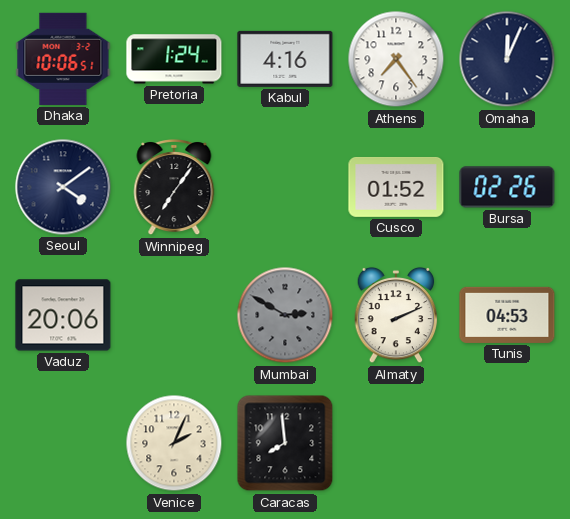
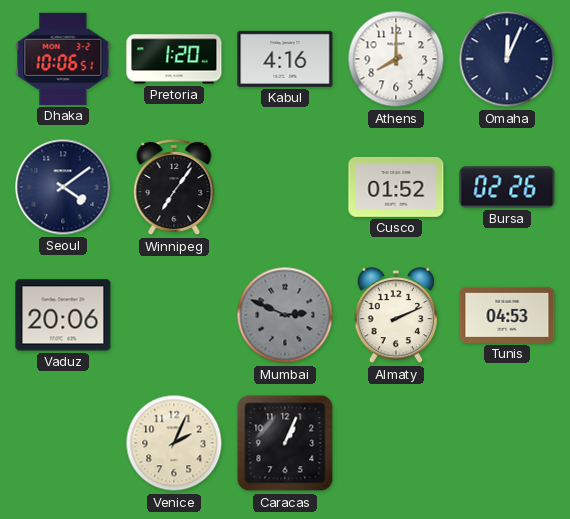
Pretoria: 1:24 -> 1:20 (174, 59)
Athens: 7:24 -> 8:00 (396, 59)
Mumbai: 2:50 -> 2:49 (285, 315)
Caracas: 7:59 -> 1:04 (285, 443)
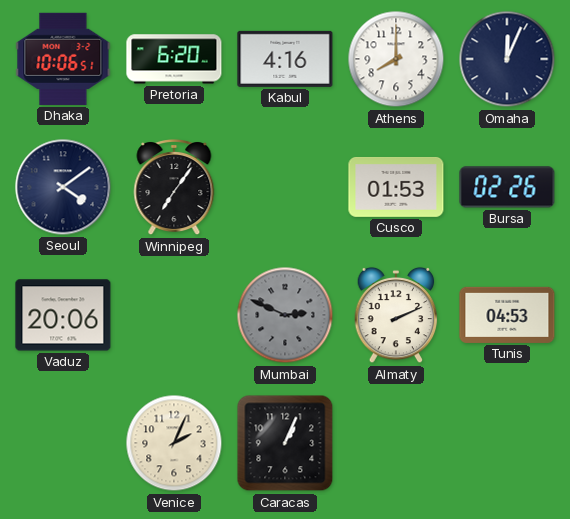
Pretoria: 1:20 -> 6:20 (174, 59)
Cusco: 01:52 -> 01:53 (396, 187)
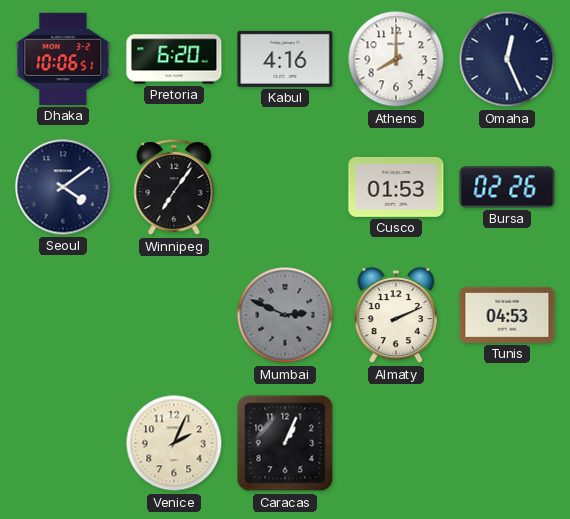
Omaha: 12:04 -> 12:26 (507, 59)
Vaduz: 20:06 -> none (63, 315)
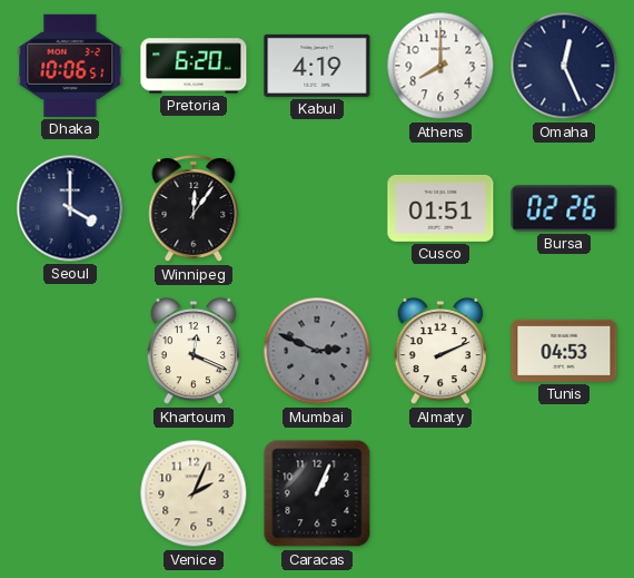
Kabul: 4:16 -> 4:19 (317, 66)
Seoul: 4:09 -> 4:00 (70, 208)
Winnipeg: 7:06 -> 12:06 (194, 209)
Cusco: 01:53 -> 01:51 (440, 208)
Khartoum: none -> 12:19 (194, 351)
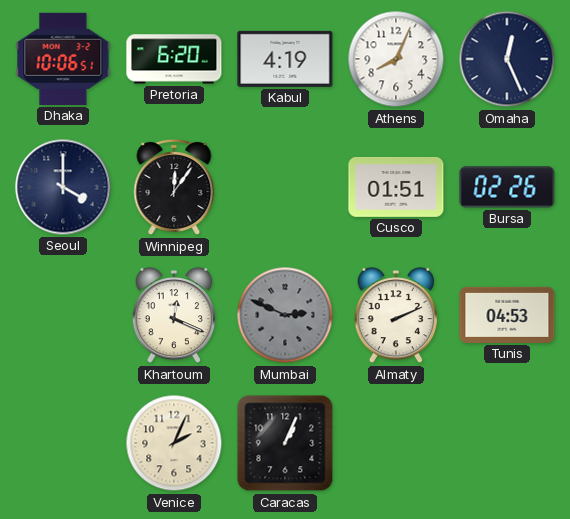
Athens: 8:00 -> 8:04 (396, 59)
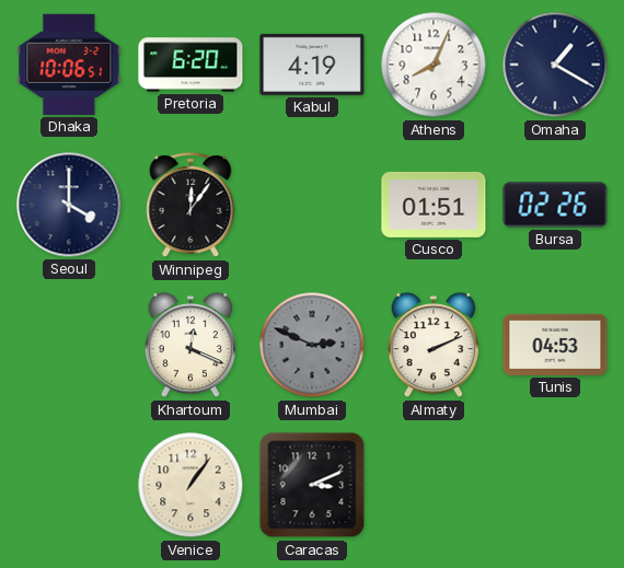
Omaha: 12:26 -> 1:20 (555, 65)
Venice: 2:04 -> 1:06 (190, 485)
Caracas: 1:04 -> 3:11 (312, 485)
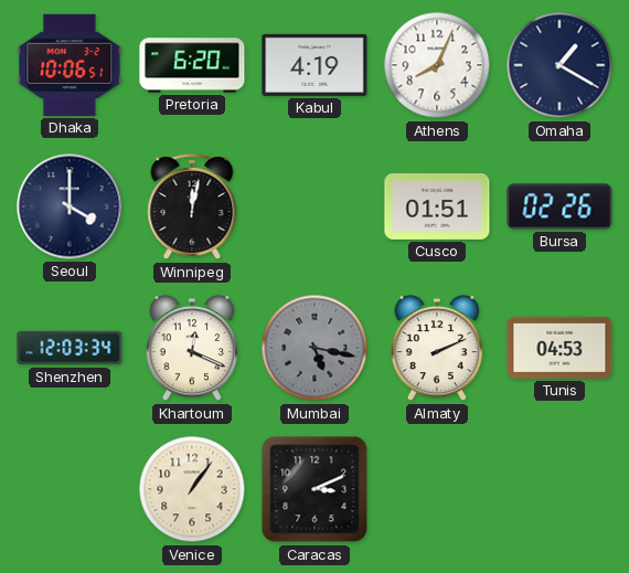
Winnipeg: 12:06 -> 12:02 (192, 208)
Shenzhen: none -> 12:03 (70, 348)
Mumbai: 2:49 -> 5:17 (314, 348)
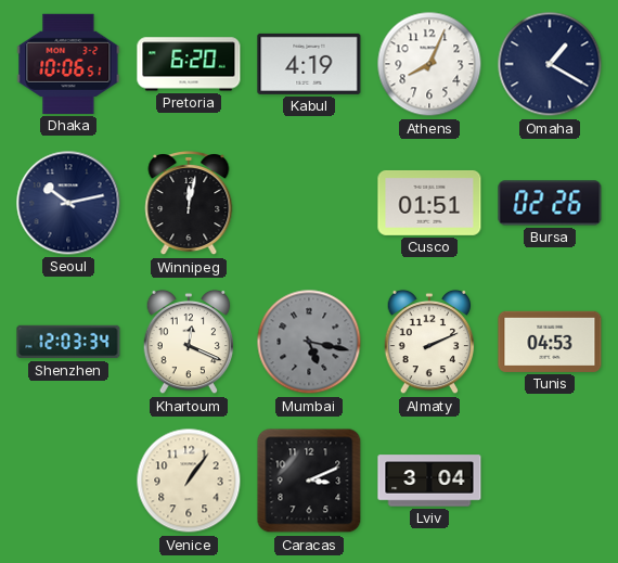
Seoul: 4:00 -> 10:13 (68, 203)
Lviv: none -> 3:04 (429, 481)
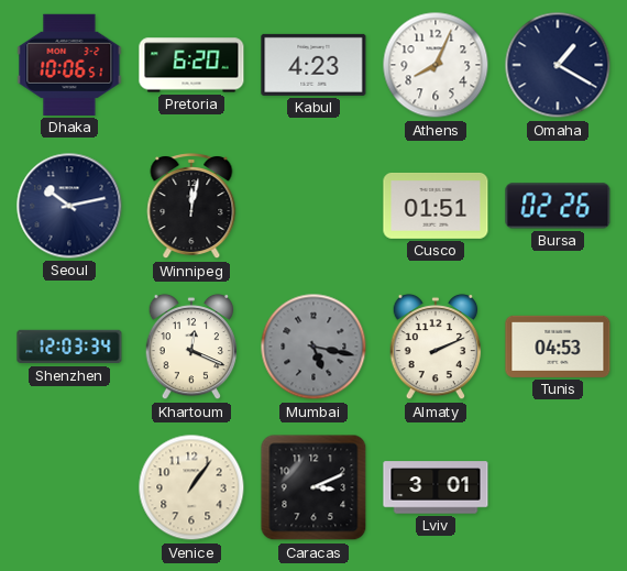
Kabul: 4:19 -> 4:23 (313, 65)
Lviv: 3:04 -> 3:01 (436, 487)
